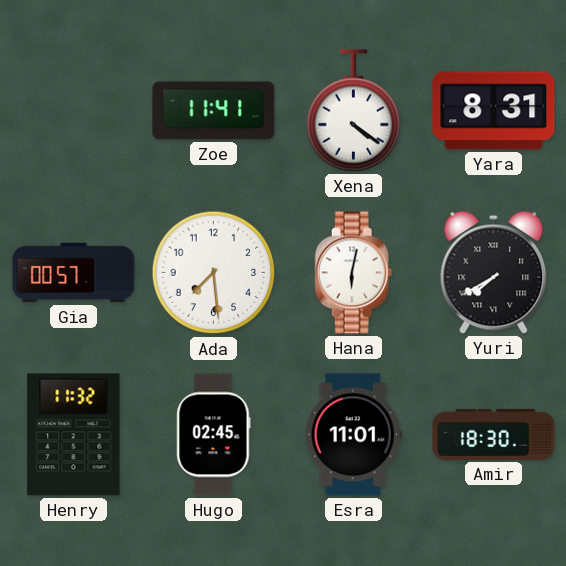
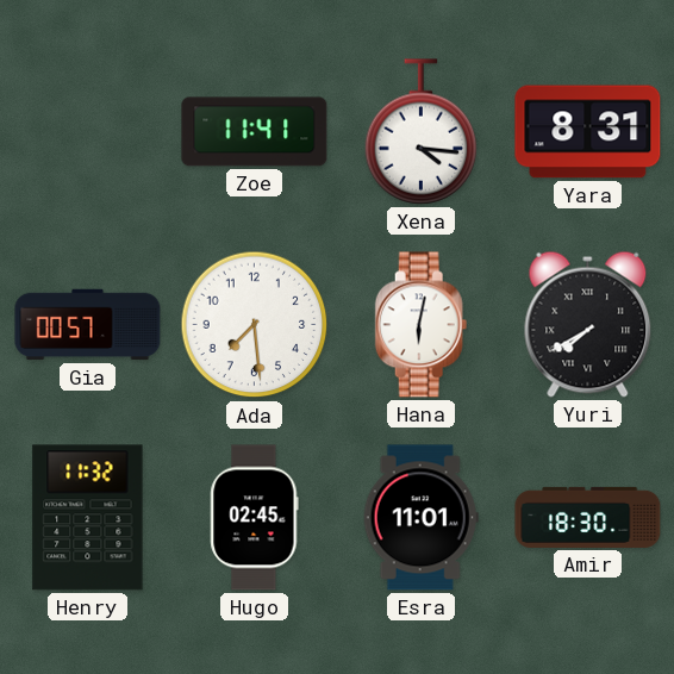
Xena: 4:21 -> 4:16 (422, 132)
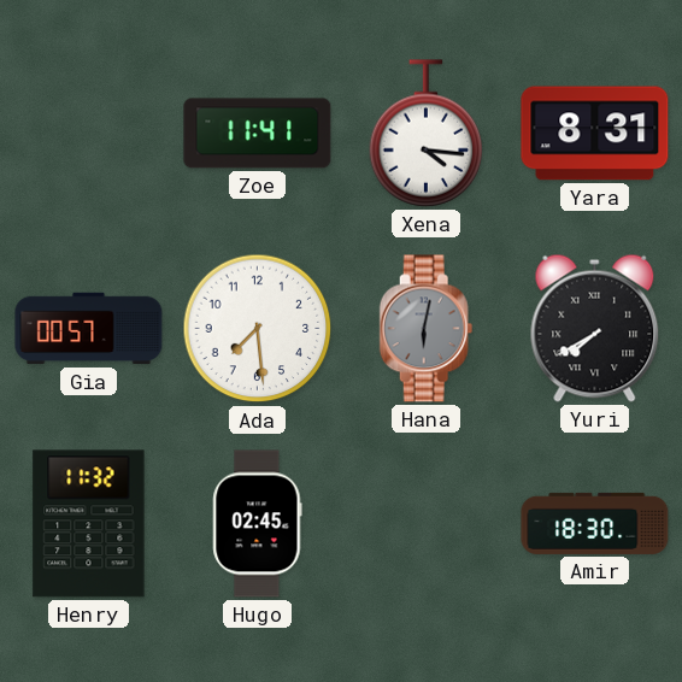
Hana dial: white -> grey (427, 329)
Esra: 11:01 -> none (420, 518)
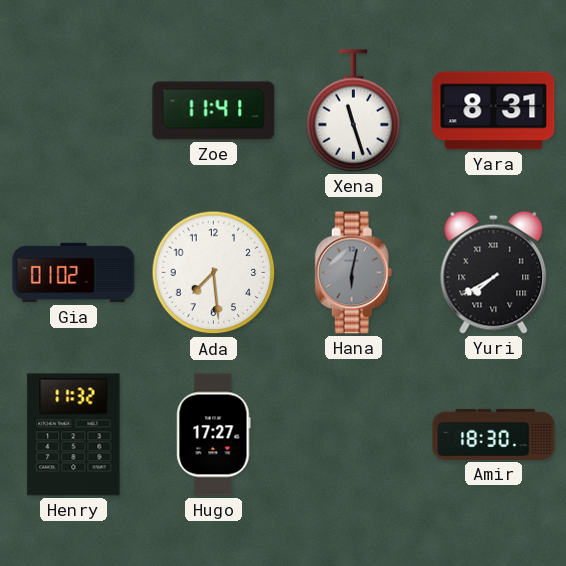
Xena: 4:16 -> 11:27 (354, 111)
Gia: 00:57 -> 01:02 (74, 273)
Hugo: 02:45 -> 17:27 (214, 435)
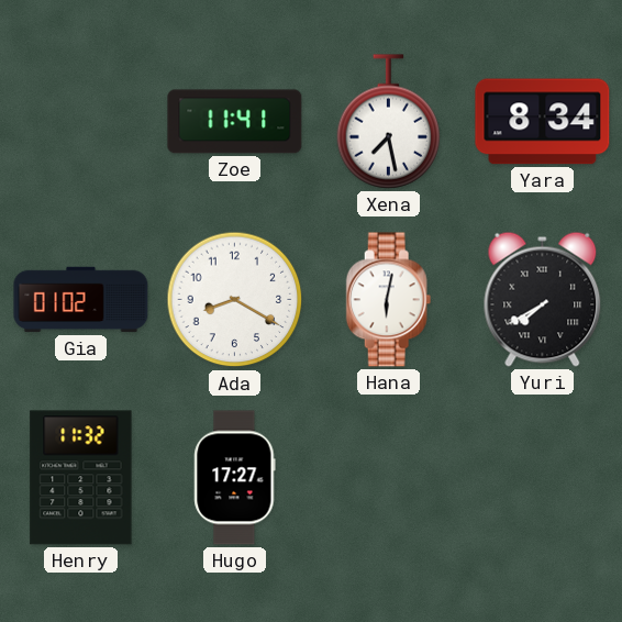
Xena: 11:27 -> 7:28 (389, 122)
Yara: 8:31 -> 8:34 (543, 122)
Ada: 7:29 -> 8:20 (235, 300)
Hana dial: grey -> white (389, 300)
Amir: 18:30 -> none (494, 434)
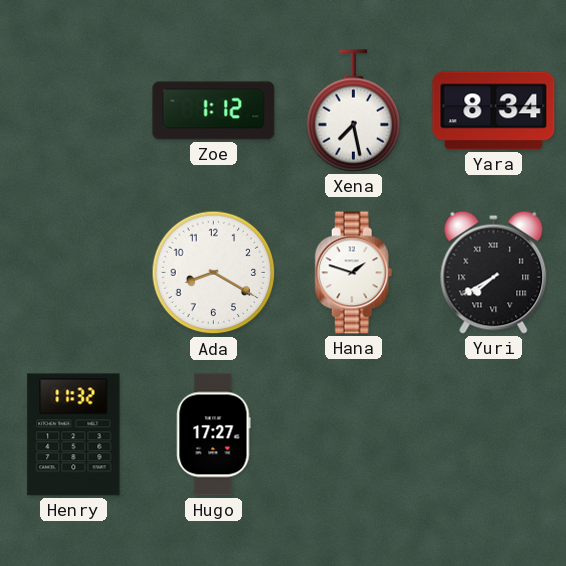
Zoe: 11:41 -> 1:12 (214, 111)
Gia: 01:02 -> none (81, 300)
Hana: 6:02 -> 1:48 (354, 273)
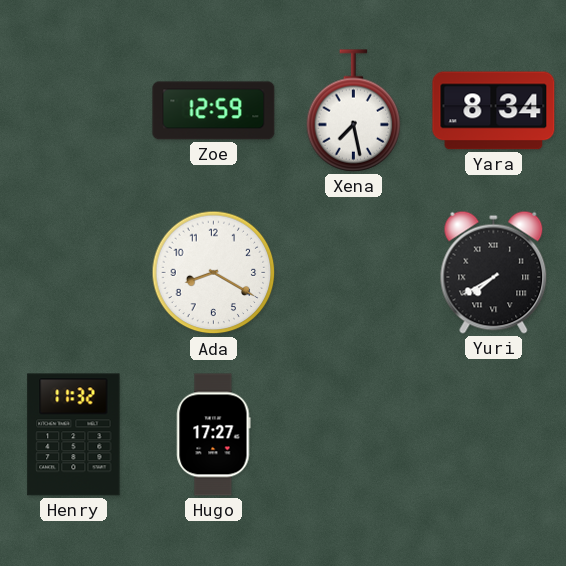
Zoe: 1:12 -> 12:59 (214, 111)
Hana: 1:48 -> none (354, 273)
